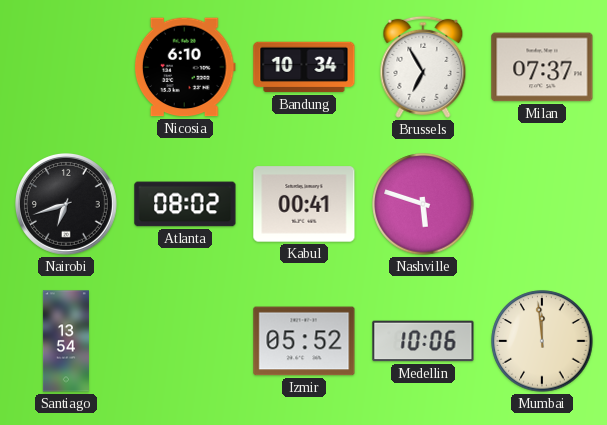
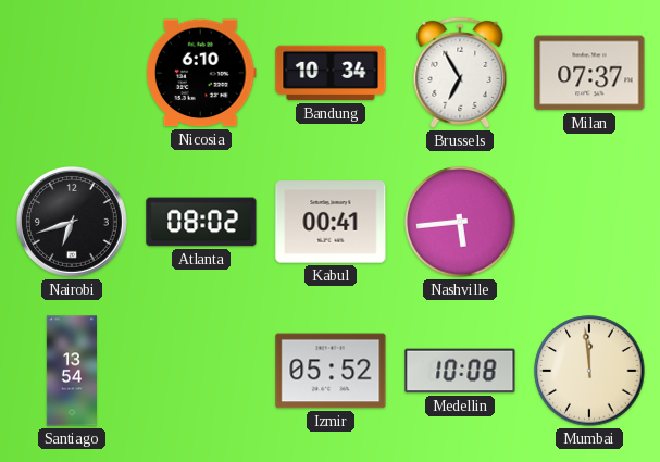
Nashville: 5:48 -> 5:44 (460, 222)
Medellin: 10:06 -> 10:08 (460, 371)
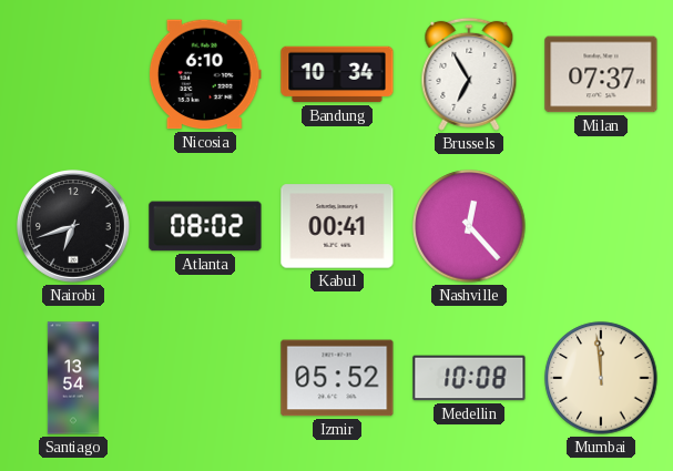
Nashville: 5:44 -> 12:23 (469, 226)
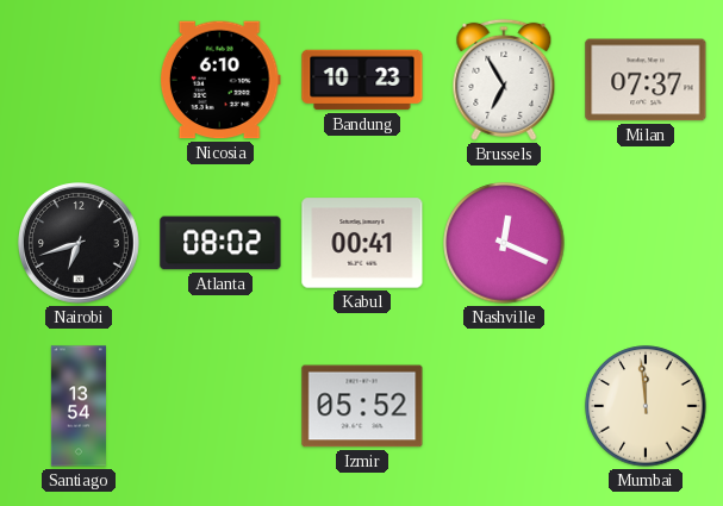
Bandung: 10:34 -> 10:23 (362, 80)
Nashville: 12:23 -> 12:19 (504, 243)
Medellin: 10:08 -> none (469, 378)
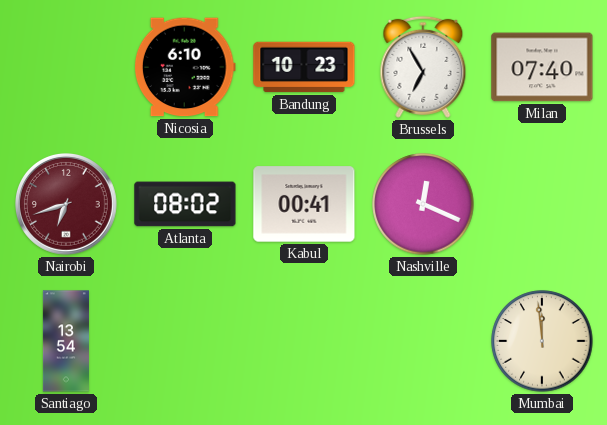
Milan: 07:37 -> 07:40 (542, 67)
Nairobi dial: black -> burgundy (67, 205)
Izmir: 05:52 -> none (362, 406)
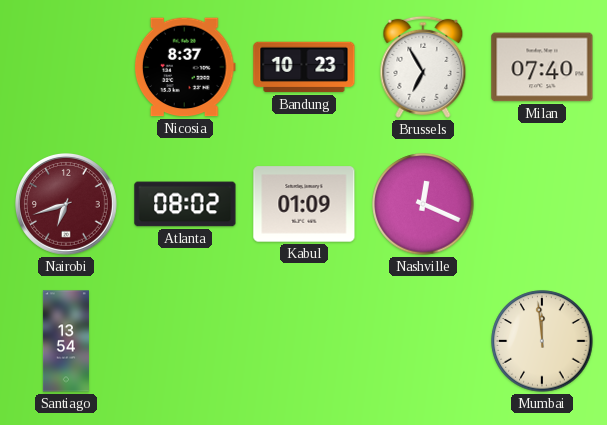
Nicosia: 6:10 -> 8:37 (185, 67)
Kabul: 00:41 -> 01:09 (304, 204)
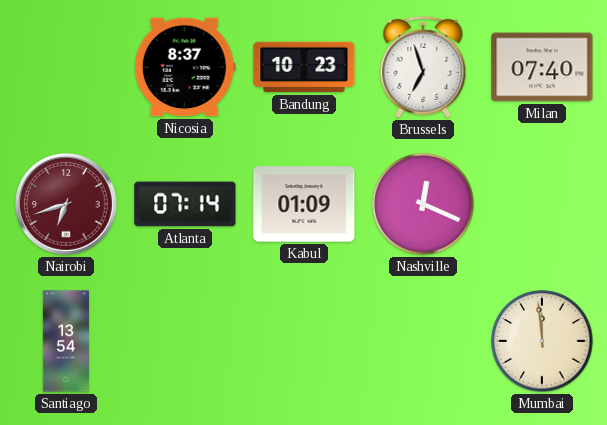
Brussels: 6:55 -> 6:57 (423, 67)
Atlanta: 08:02 -> 07:14 (185, 204)
